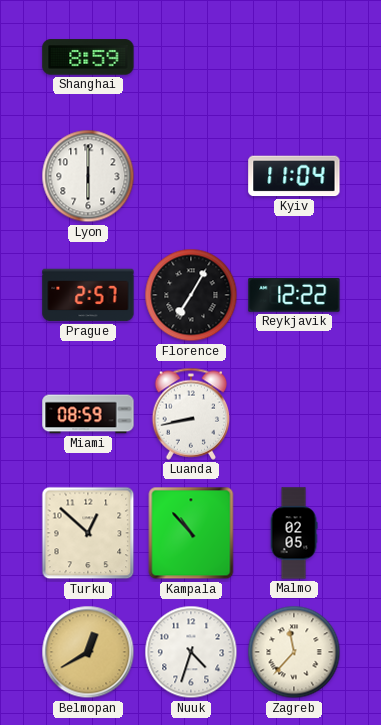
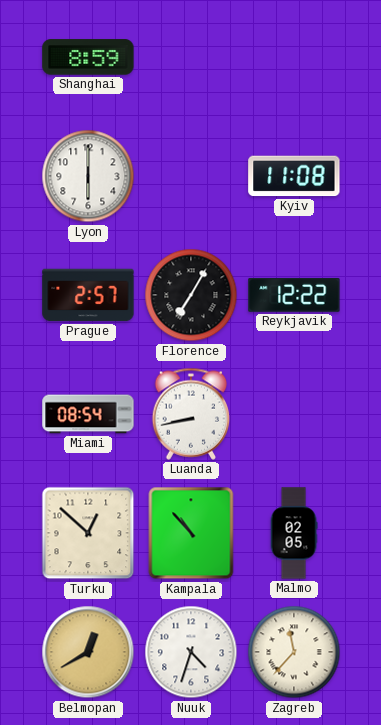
Kyiv: 11:04 -> 11:08 (294, 176)
Miami: 08:59 -> 08:54 (88, 414)
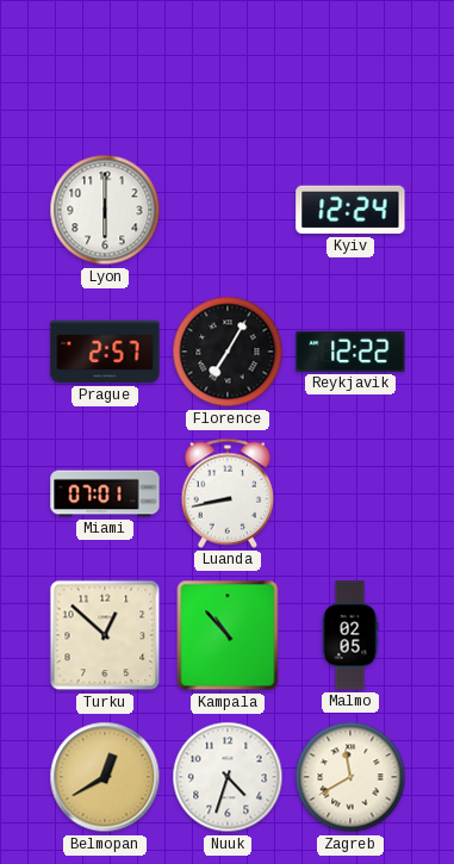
Shanghai: 8:59 -> none (88, 57)
Kyiv: 11:08 -> 12:24 (350, 210)
Miami: 08:54 -> 07:01 (105, 493)
Zagreb: 11:37 -> 11:40 (350, 777)
